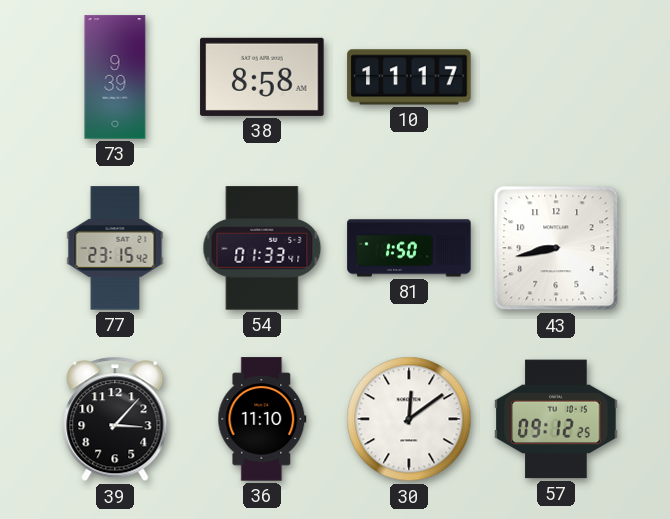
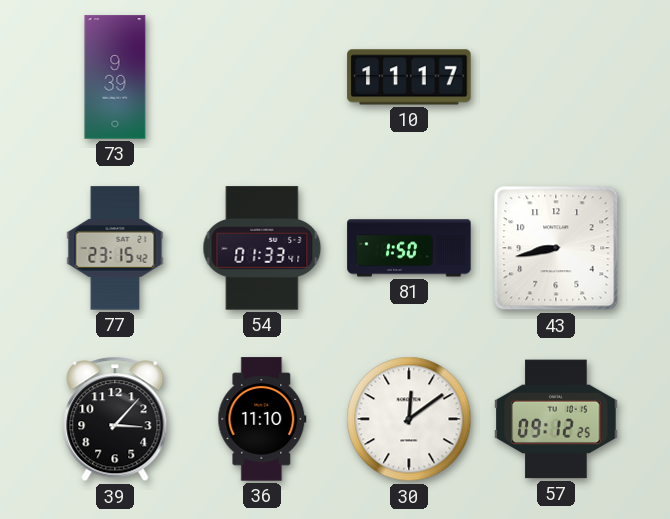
38: 8:58 -> none (262, 77)
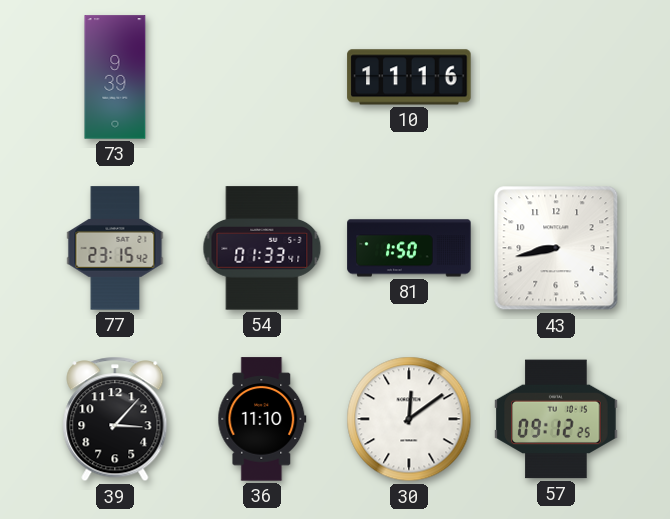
10: 11:17 -> 11:16 (409, 77)
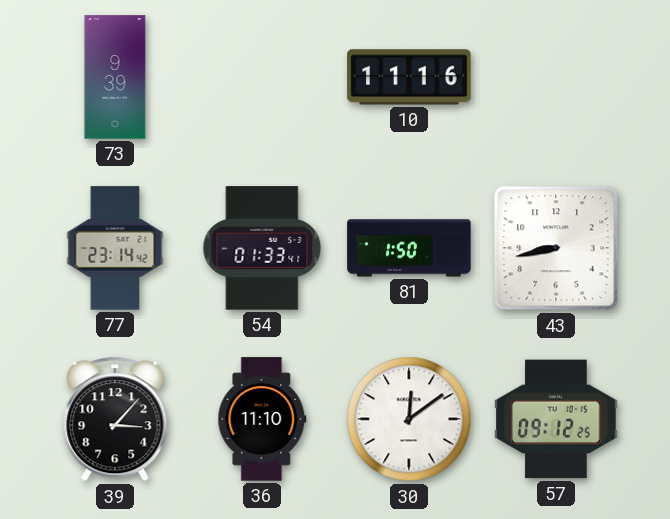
77: 23:15 -> 23:14 (115, 248)
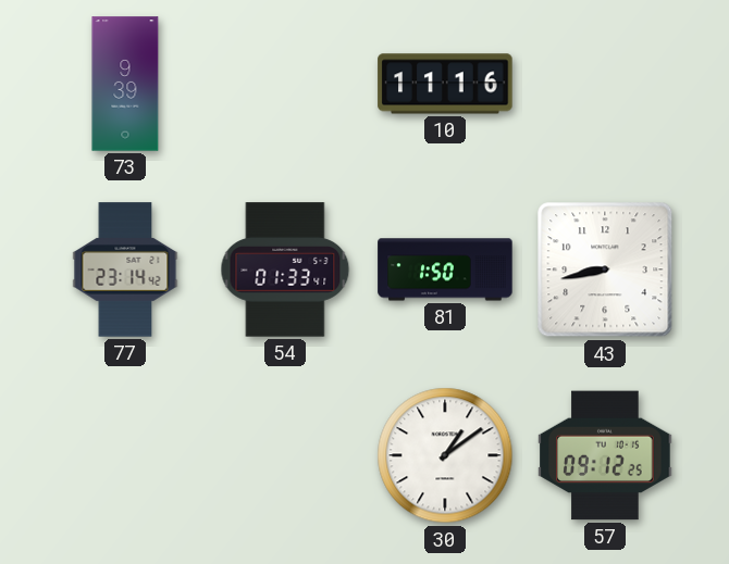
39: 3:07 -> none (115, 419)
36: 11:10 -> none (262, 419)
30: 12:09 -> 1:09 (445, 455)
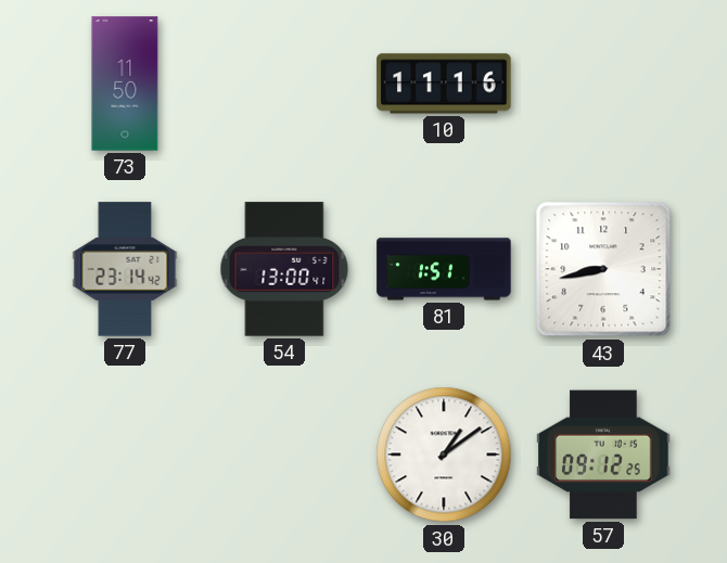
73: 9:39 -> 11:50 (125, 84)
54: 01:33 -> 13:00 (284, 269)
81: 1:50 -> 1:51 (444, 269)
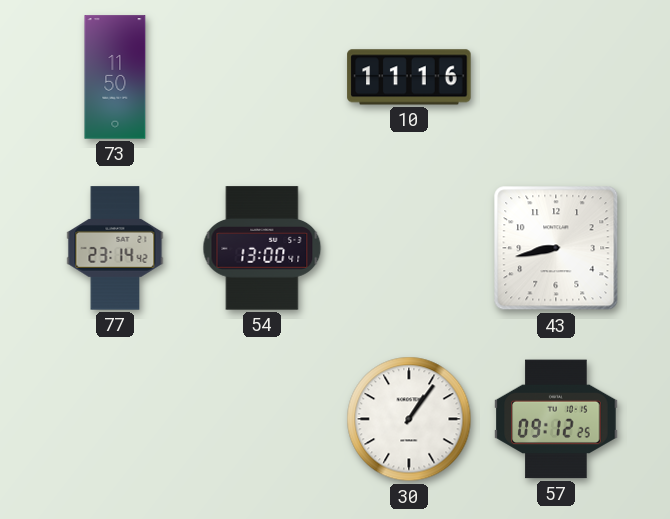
81: 1:51 -> none (444, 269)
30: 1:09 -> 1:06 (409, 419)
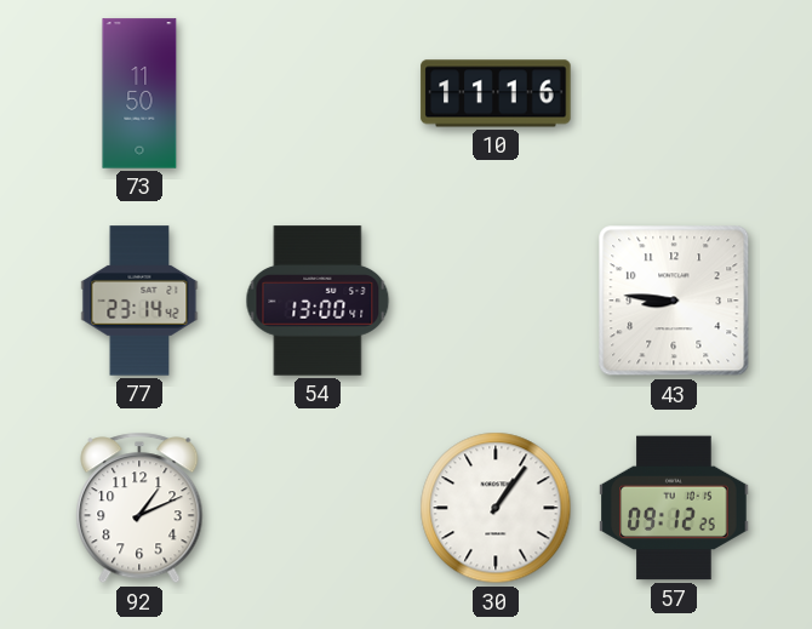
43: 8:43 -> 8:46 (674, 301)
92: none -> 1:11 (139, 508)
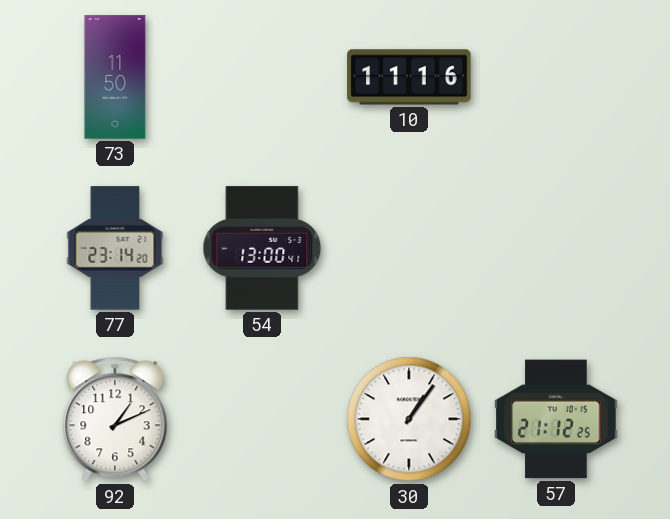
77: 23:14:42 -> 23:14:20 (115, 248)
43: 8:46 -> none (674, 301)
57: 09:12 -> 21:12 (556, 419)
